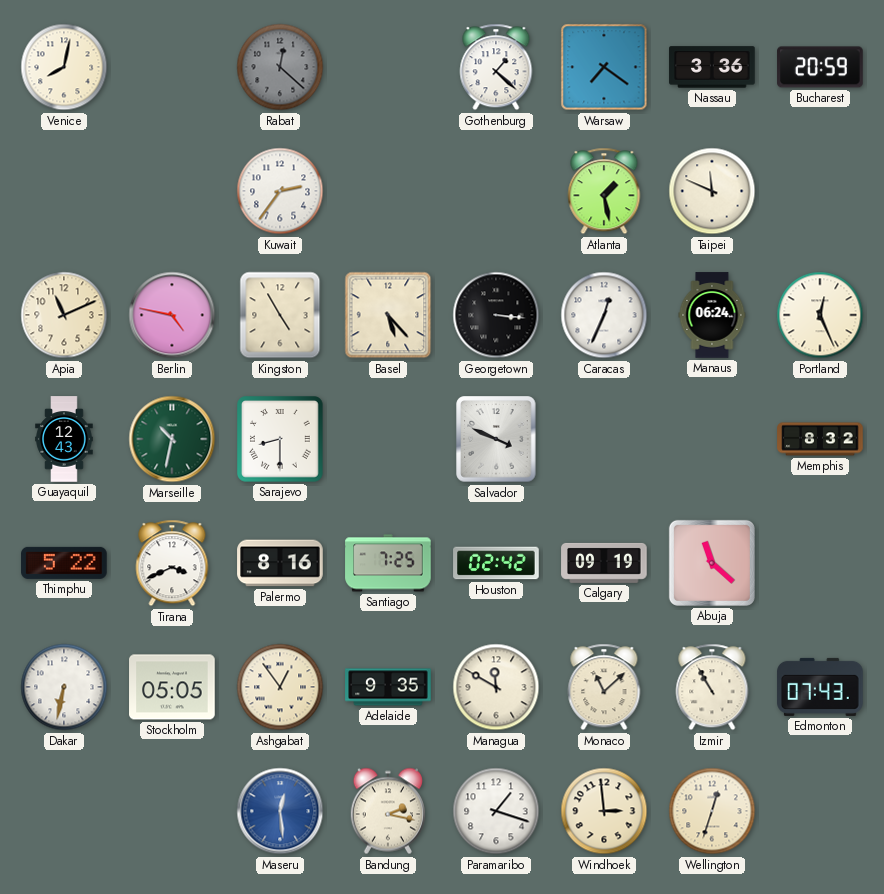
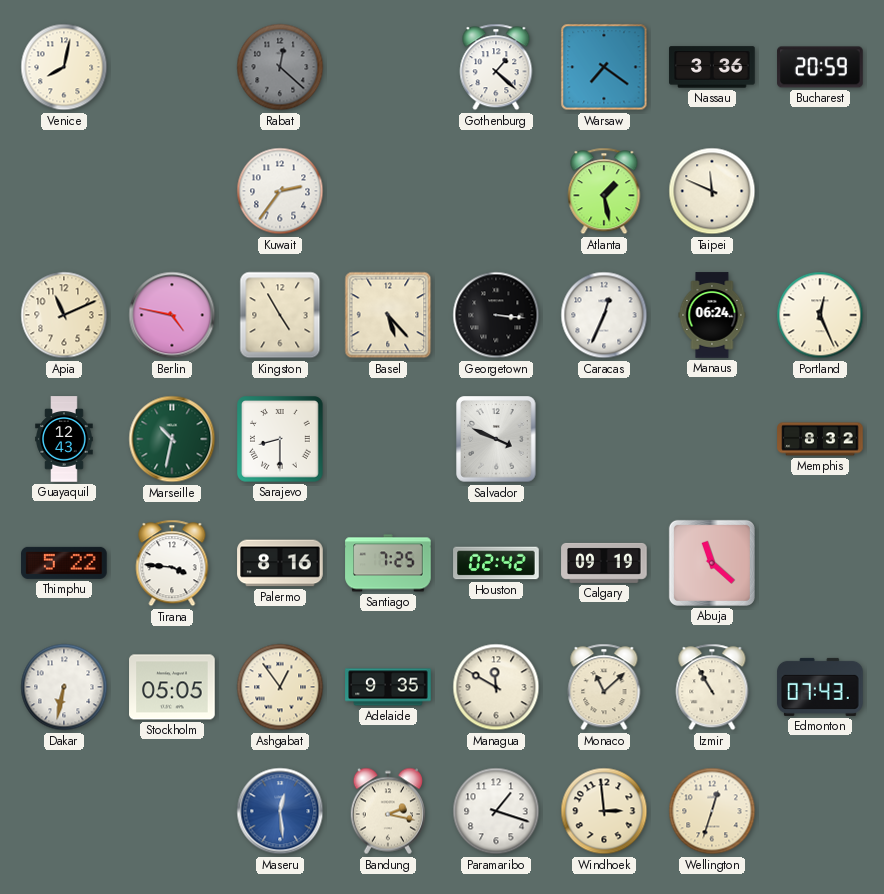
Tirana: 3:41 -> 3:46 (172, 563)
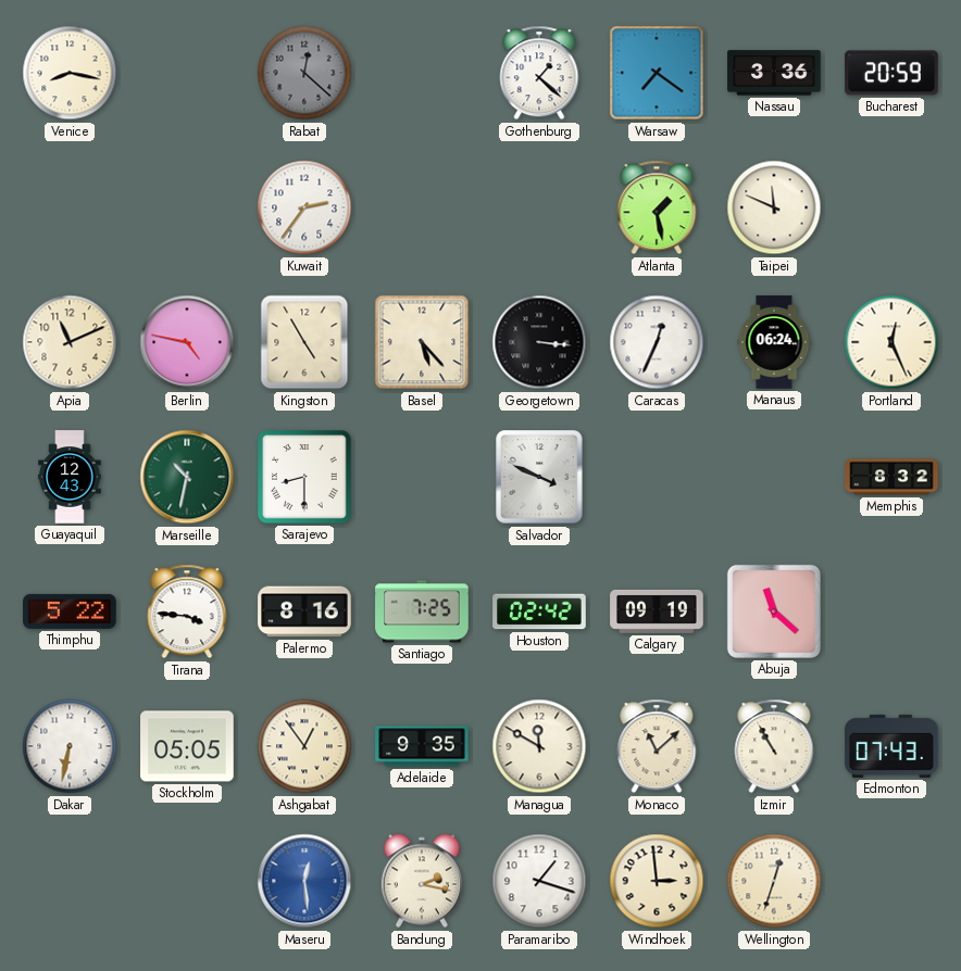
Venice: 8:02 -> 8:17 (70, 73)
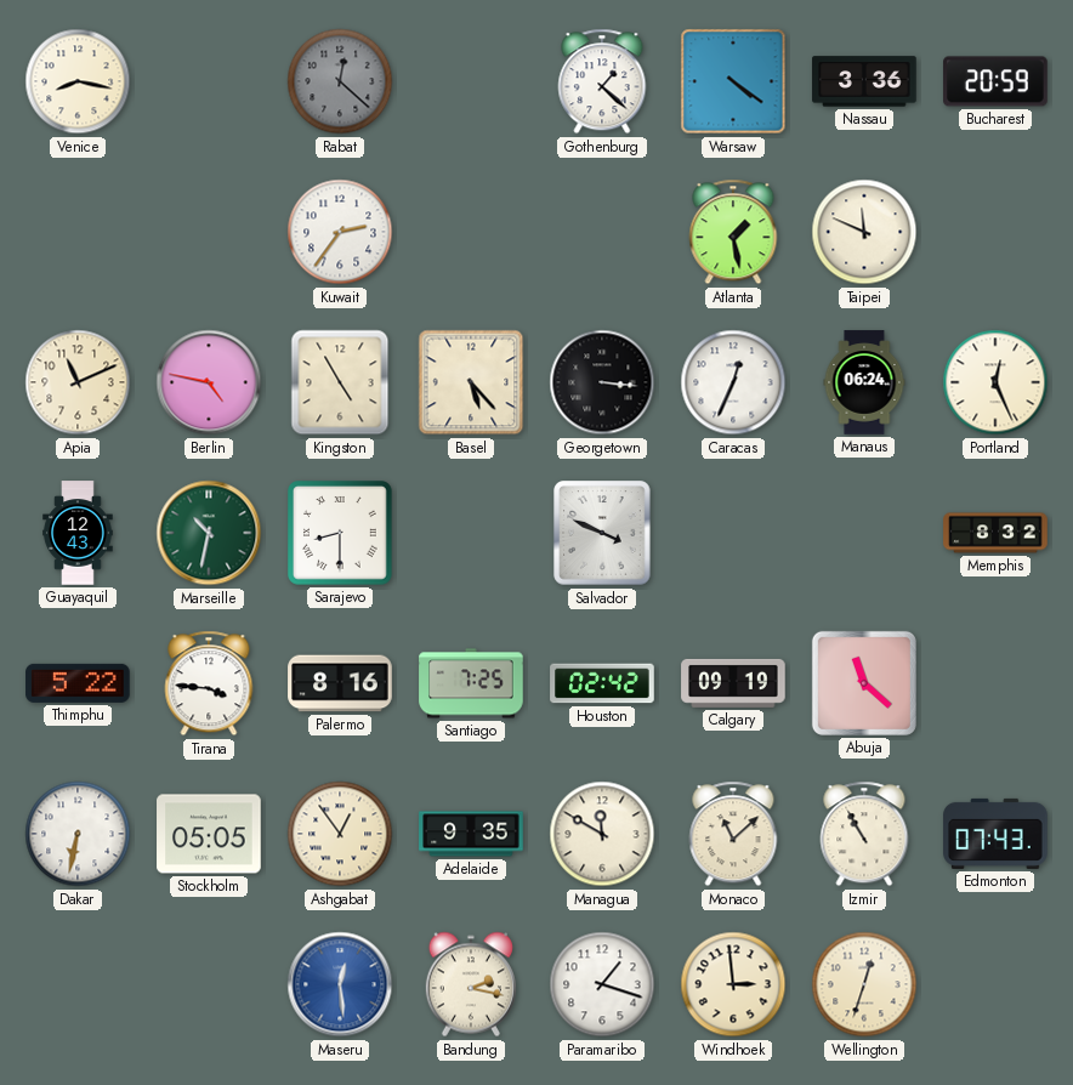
Warsaw: 7:21 -> 4:21 (733, 81)
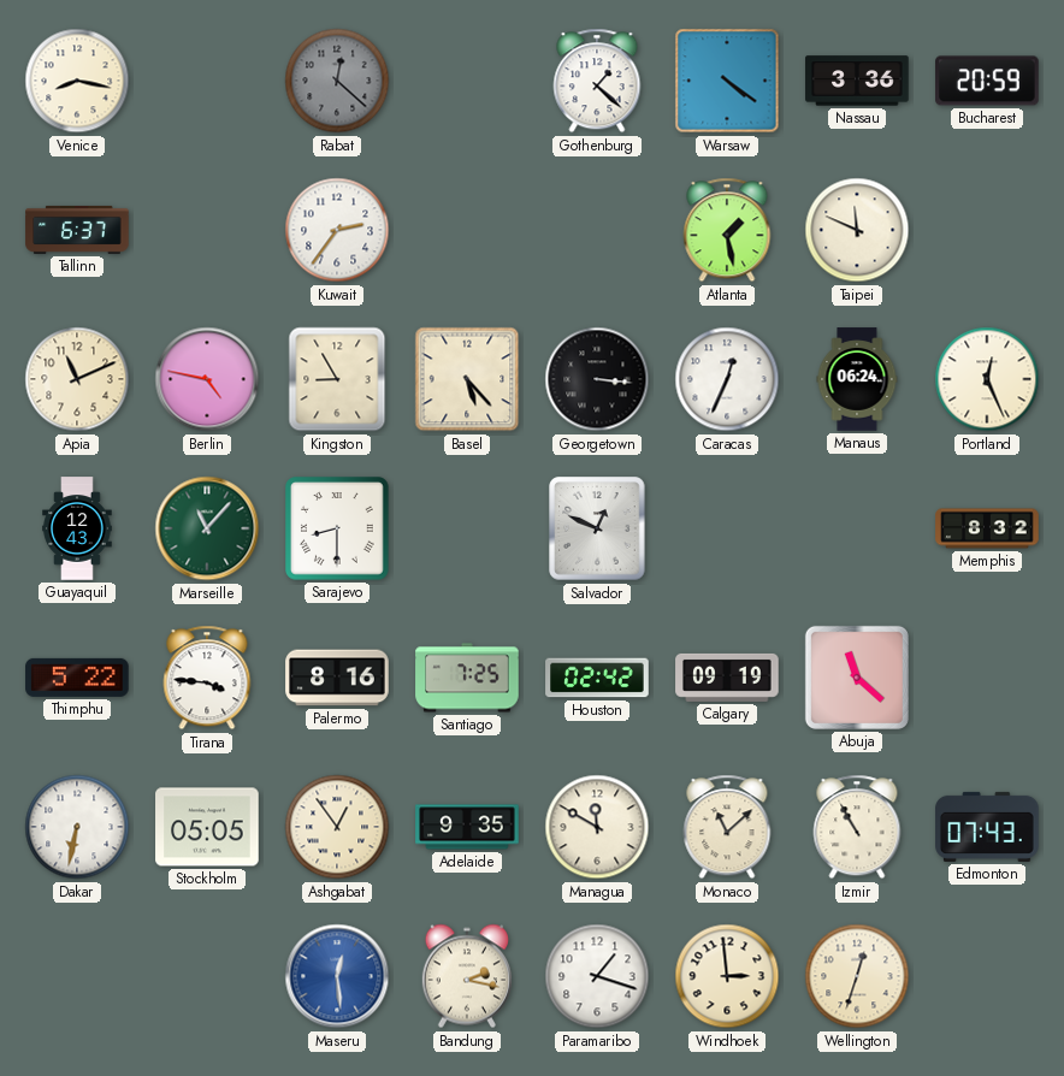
Tallinn: none -> 6:37 (77, 230)
Kingston: 4:55 -> 8:55 (337, 379)
Marseille: 10:32 -> 11:07 (207, 528)
Salvador: 3:49 -> 12:49 (597, 528)
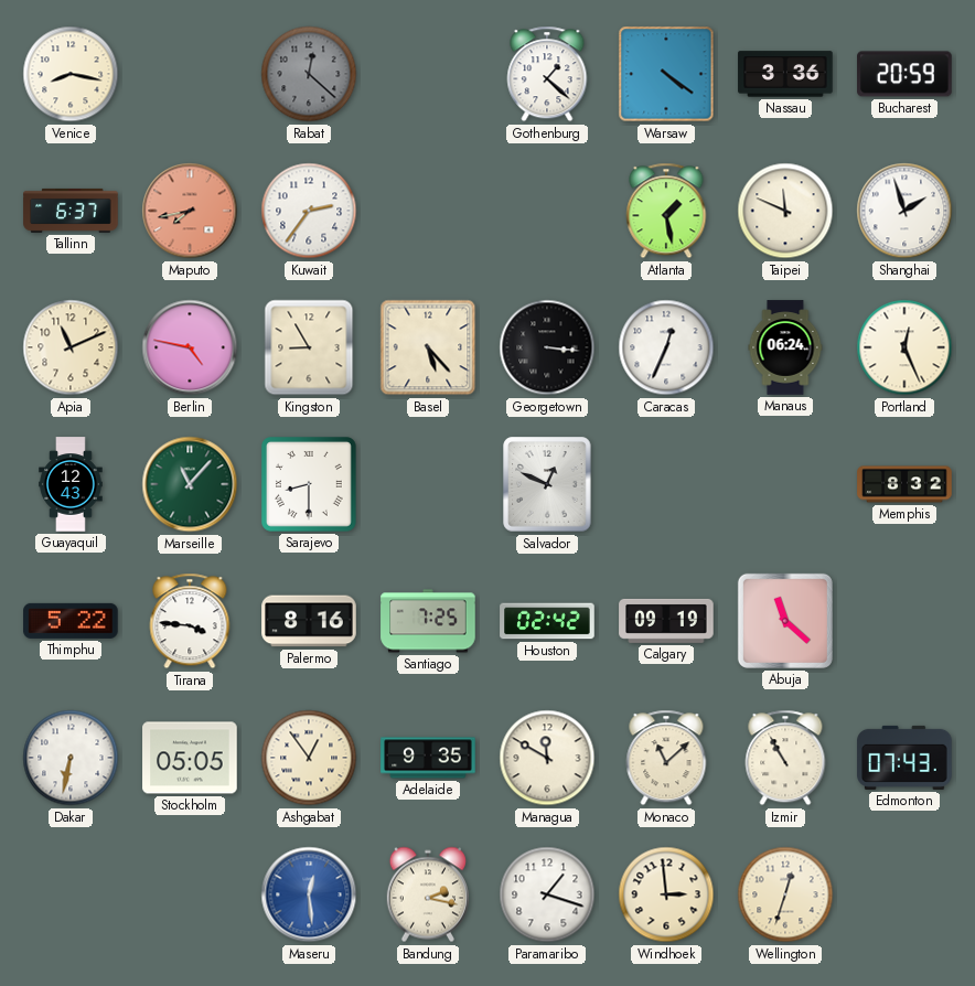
Maputo: none -> 7:43 (190, 211)
Shanghai: none -> 1:57 (904, 211)
